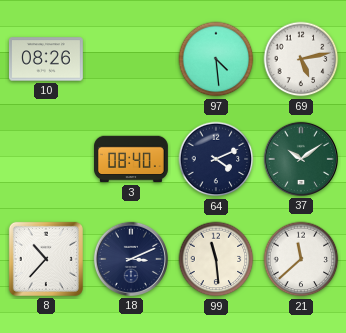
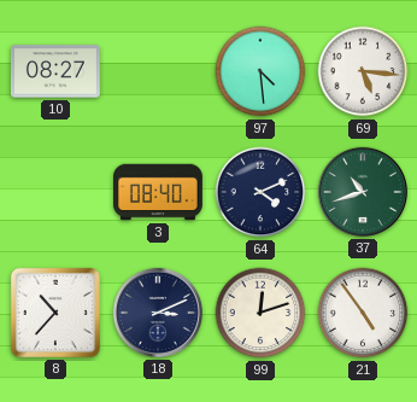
10: 08:26 -> 08:27 (55, 71)
69: 5:13 -> 5:16 (363, 71)
37: 10:09 -> 10:42 (363, 192)
99: 11:29 -> 12:12 (260, 313)
21: 11:38 -> 4:54 (363, 313)
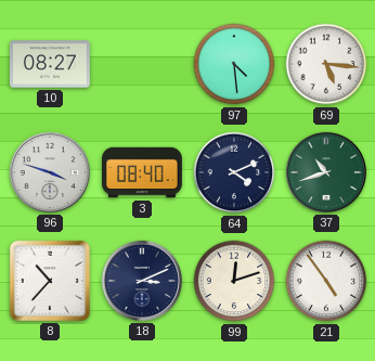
96: none -> 3:48 (50, 172)
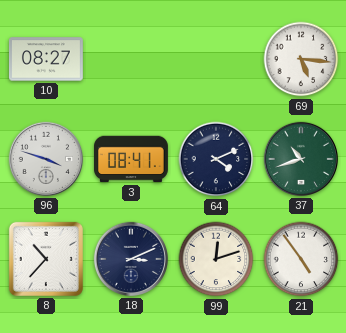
97: 4:29 -> none (234, 64)
3: 08:40 -> 08:41 (132, 159)
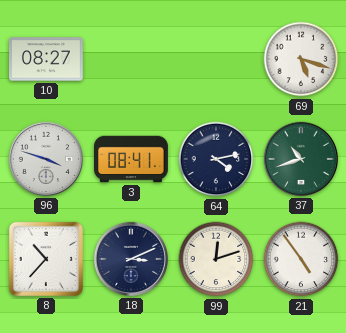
69: 5:16 -> 5:18 (301, 59)
64: 4:11 -> 4:13 (216, 159)
